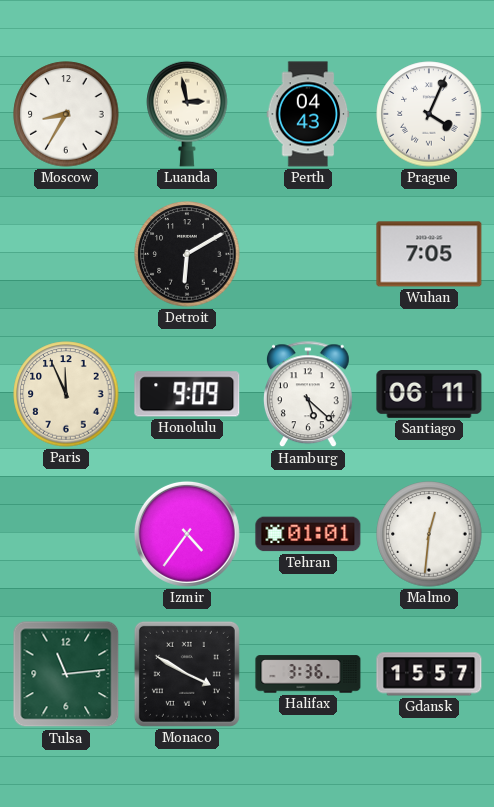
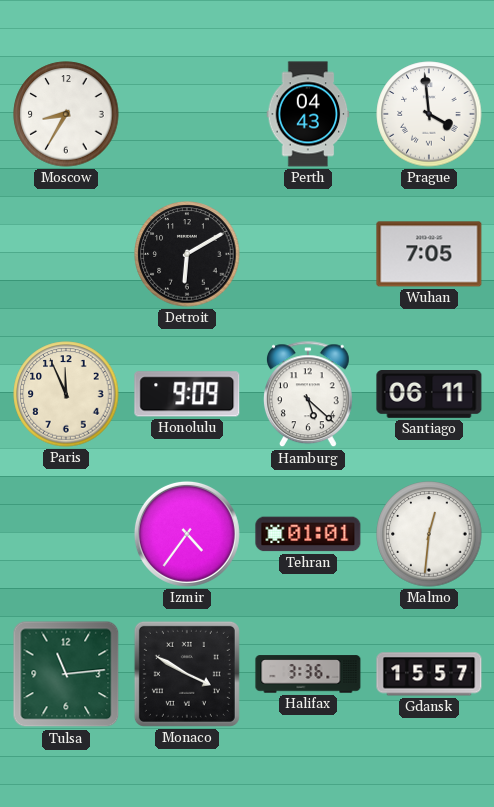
Luanda: 2:58 -> none (187, 114)
Prague: 4:04 -> 3:59 (429, 114)
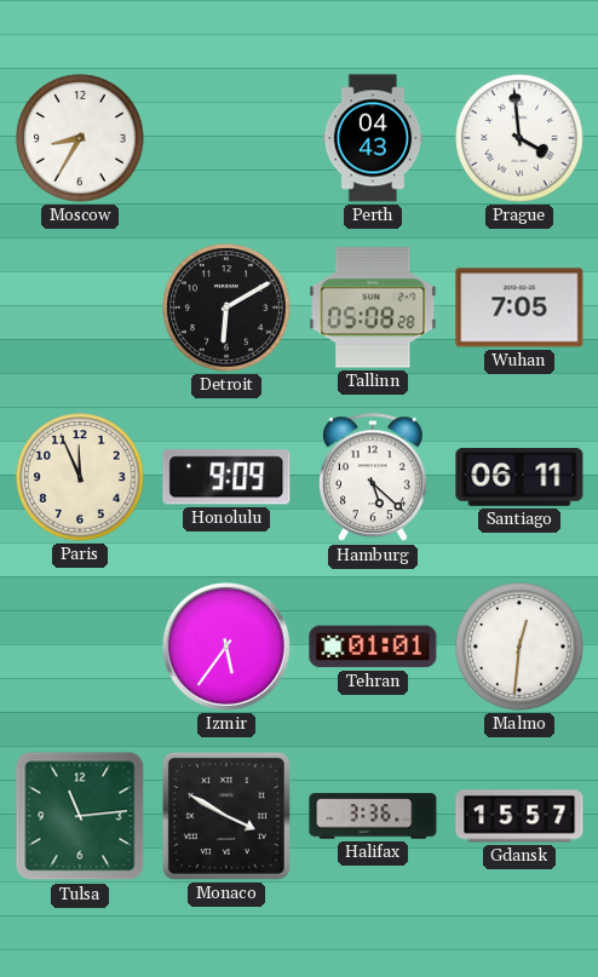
Tallinn: none -> 05:08 (373, 308)
Izmir: 4:36 -> 5:36 (226, 646)
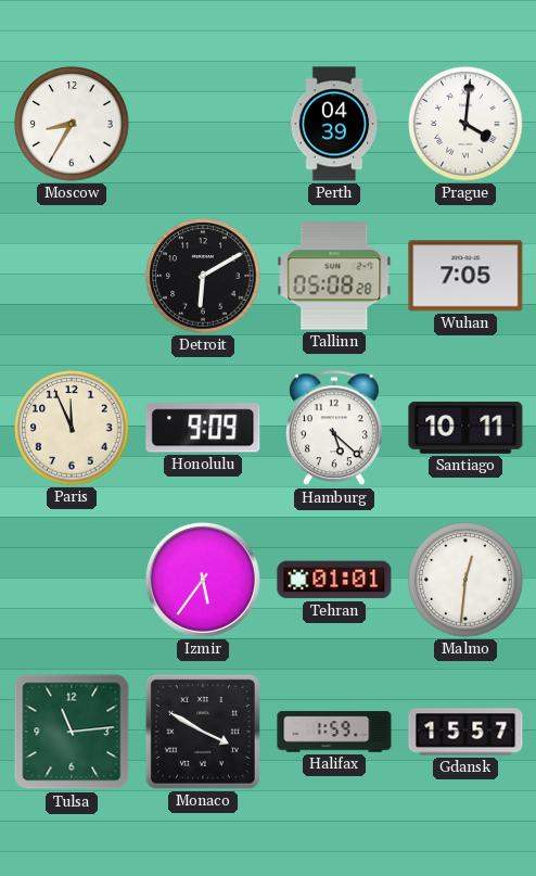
Perth: 04:43 -> 04:39 (334, 124)
Prague: 3:59 -> 4:01 (465, 124)
Santiago: 06:11 -> 10:11 (465, 429)
Halifax: 3:36 -> 1:59 (334, 732)
